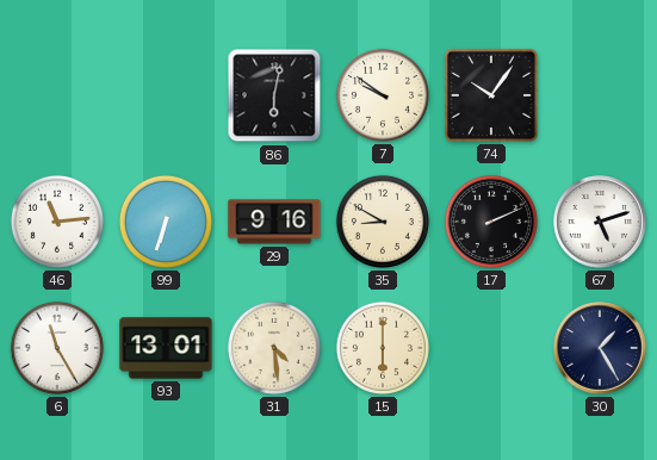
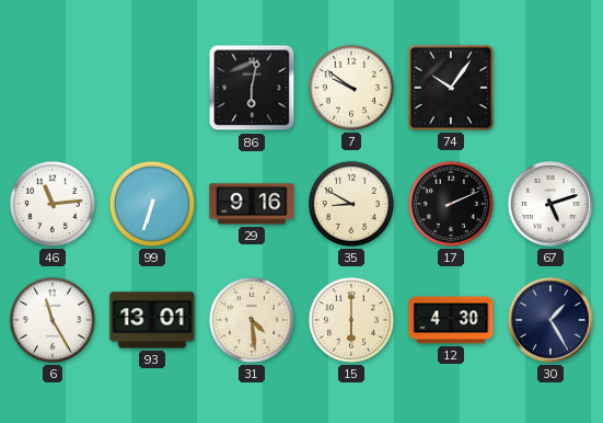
12: none -> 4:30 (451, 320)
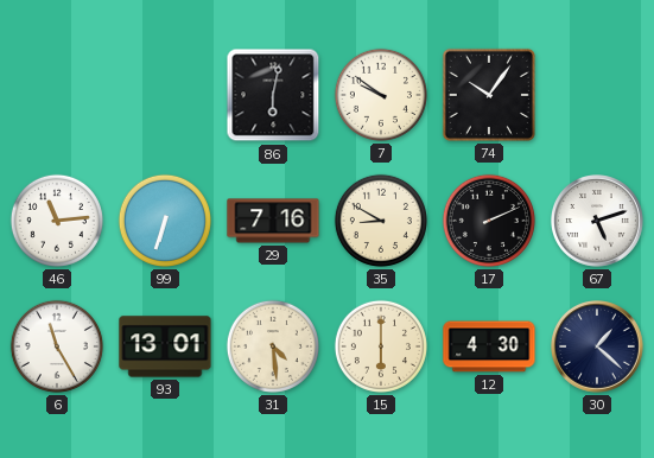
29: 9:16 -> 7:16 (273, 221)
30: 1:25 -> 1:22 (598, 348)
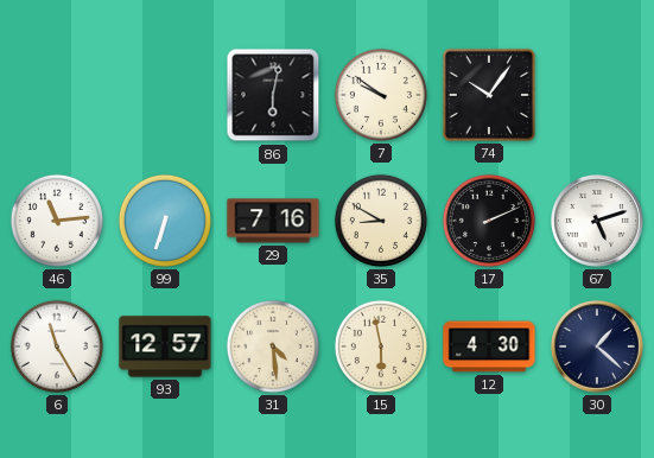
93: 13:01 -> 12:57 (165, 346)
15: 6:00 -> 5:58 (381, 346)
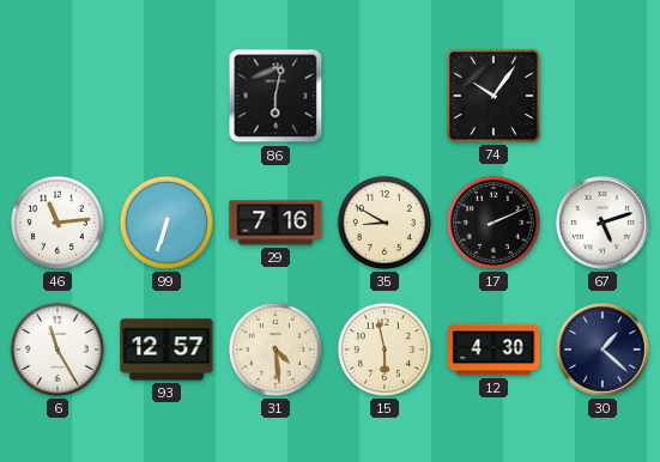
7: 9:51 -> none (381, 95)
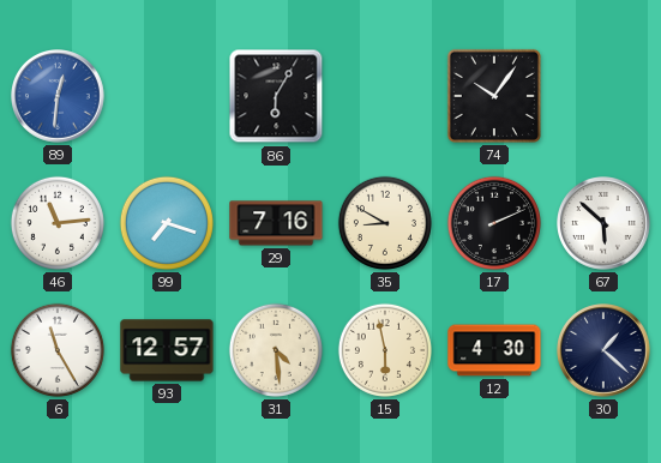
89: none -> 12:31 (59, 97)
86: 6:02 -> 6:05 (276, 96)
99: 6:33 -> 7:18 (167, 223)
67: 5:12 -> 5:52 (605, 224)
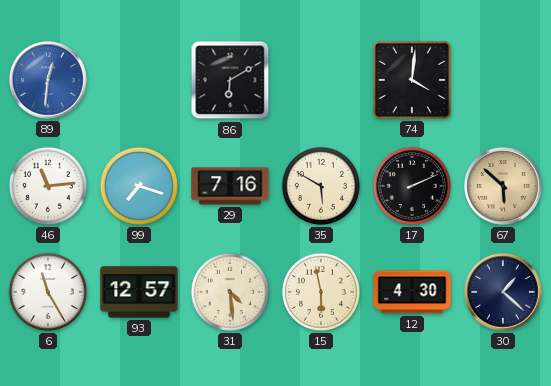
86: 6:05 -> 6:10 (230, 80)
74: 10:06 -> 4:01 (412, 80)
35: 8:50 -> 5:50 (321, 186)
67 dial: white -> champagne (504, 187)
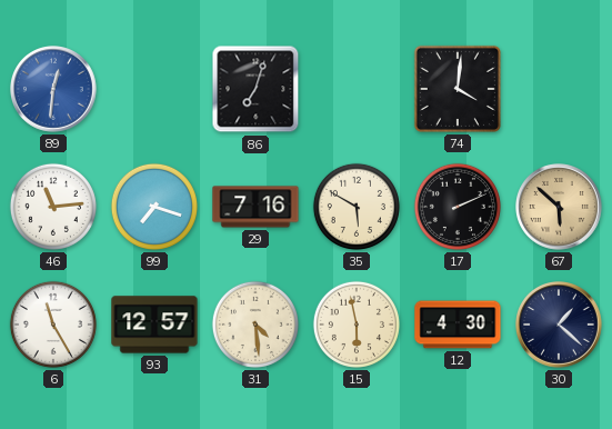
86: 6:10 -> 7:03 (255, 89)
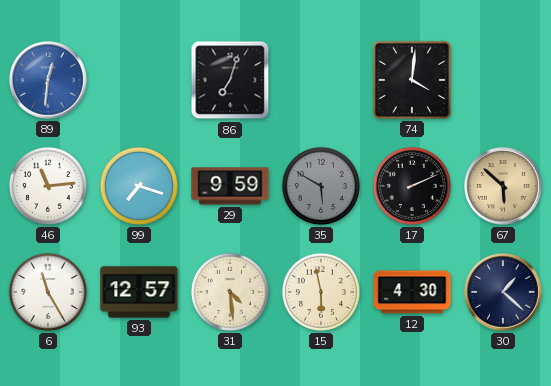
29: 7:16 -> 9:59 (230, 186)
35 dial: cream -> grey (321, 186)
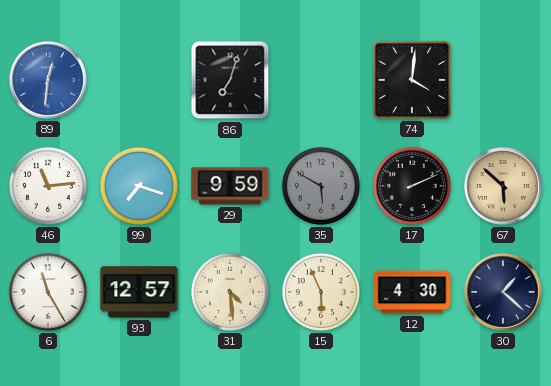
15: 5:58 -> 5:56 (321, 292)
